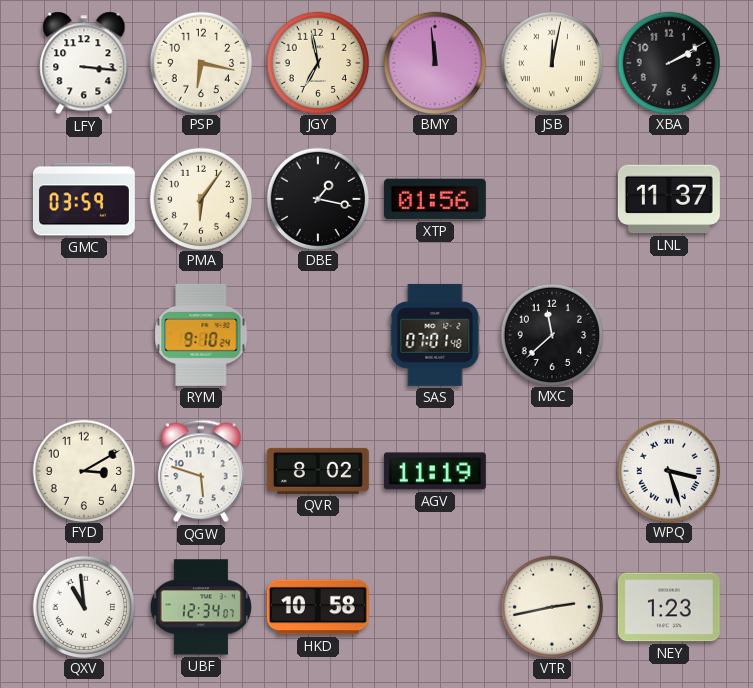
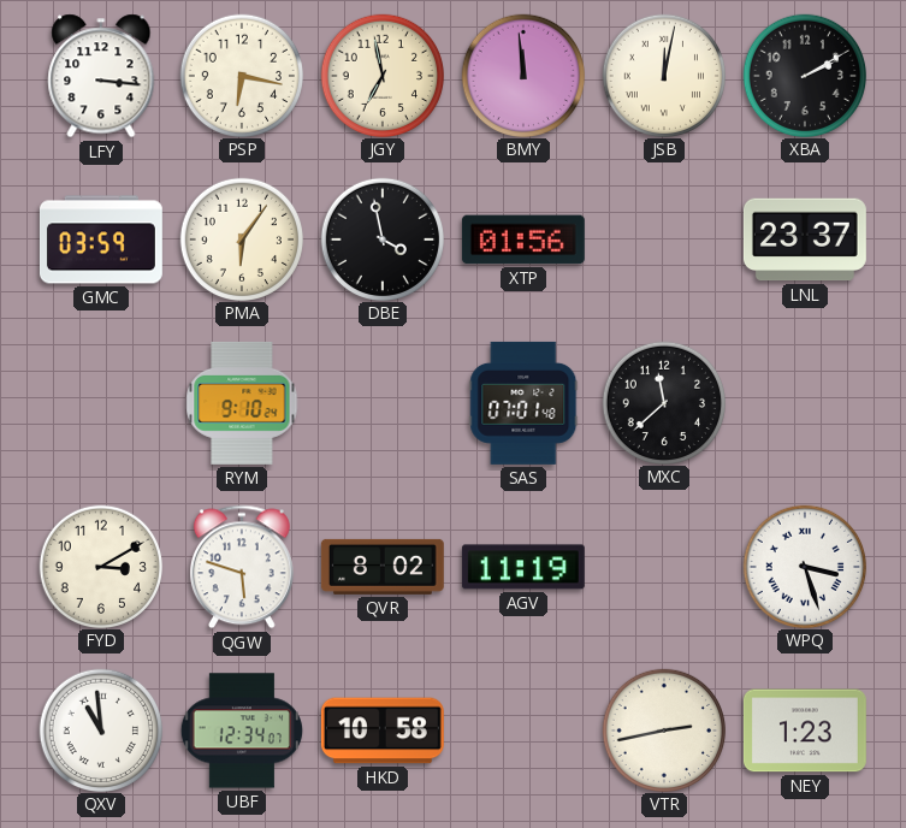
DBE: 1:17 -> 3:58 (381, 238)
LNL: 11:37 -> 23:37 (805, 239)
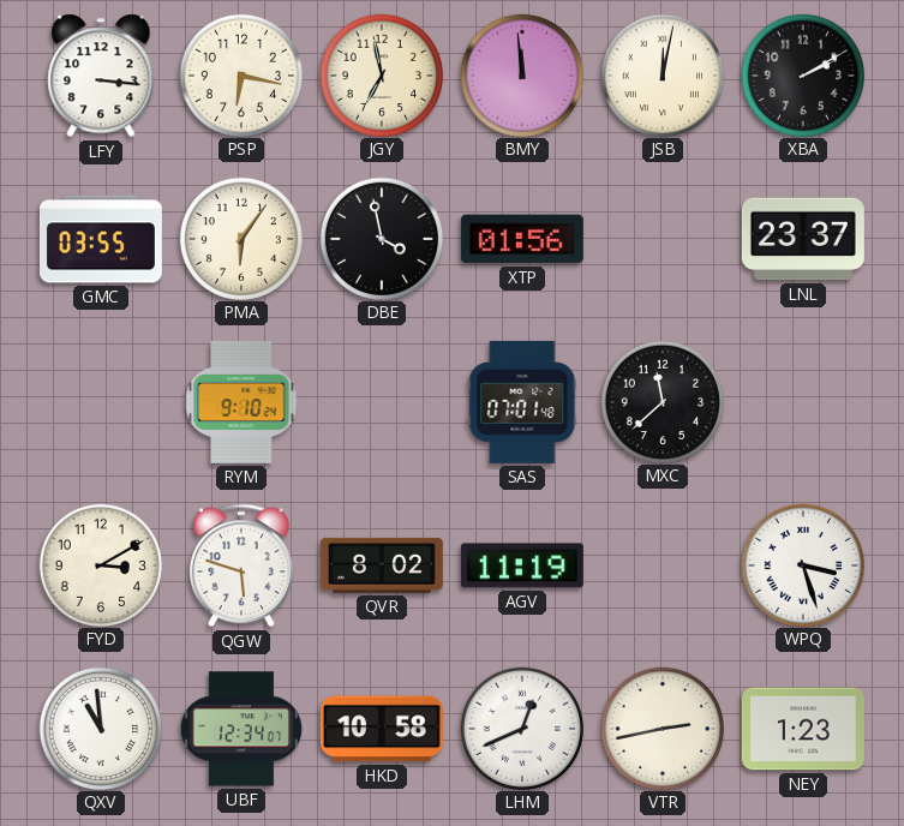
GMC: 03:59 -> 03:55 (101, 239)
LHM: none -> 12:41 (521, 728)
